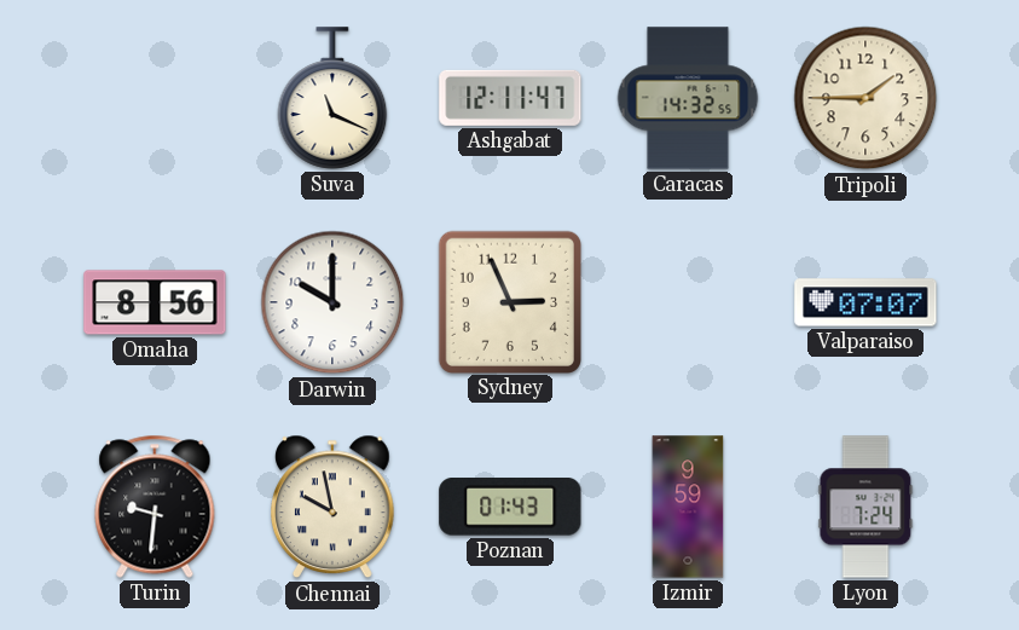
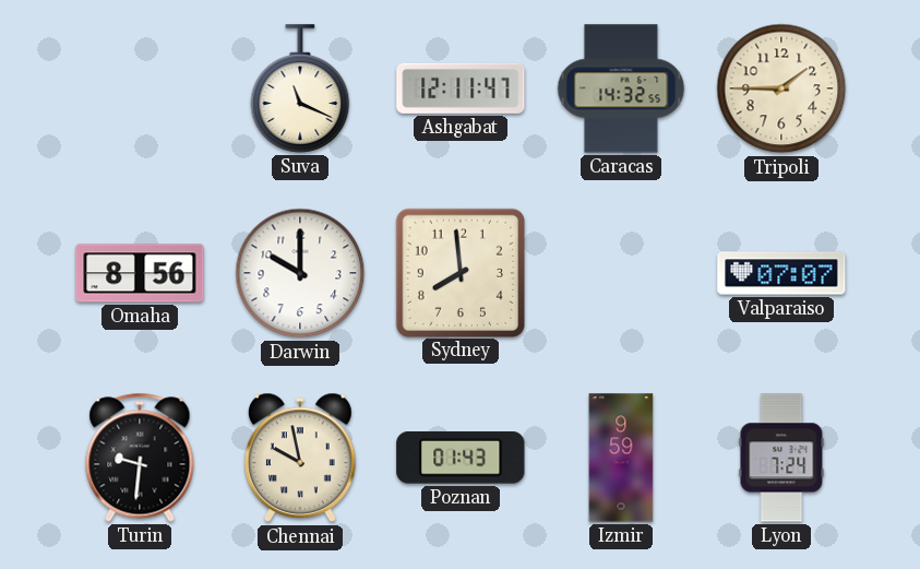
Sydney: 2:56 -> 7:59 (459, 272)
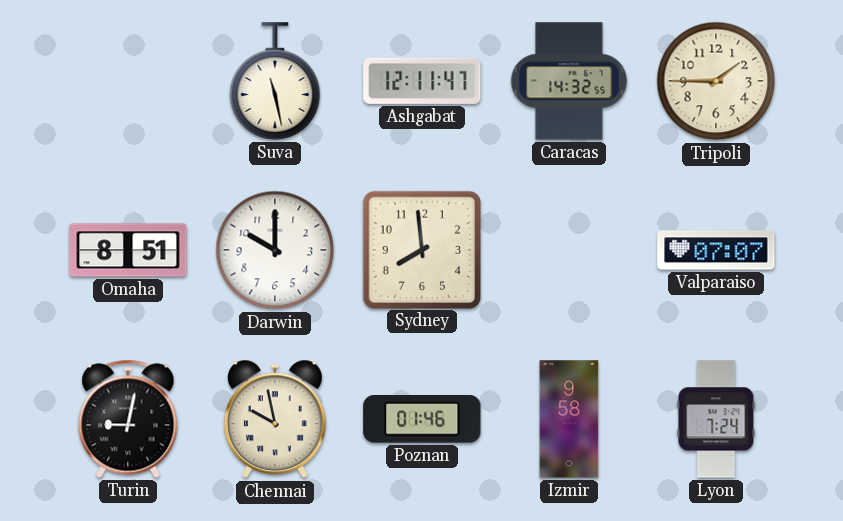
Suva: 11:19 -> 11:28 (275, 81)
Omaha: 8:56 -> 8:51 (128, 250)
Turin: 9:31 -> 9:02 (128, 419)
Poznan: 01:43 -> 01:46 (422, 420)
Izmir: 9:59 -> 9:58 (569, 419)
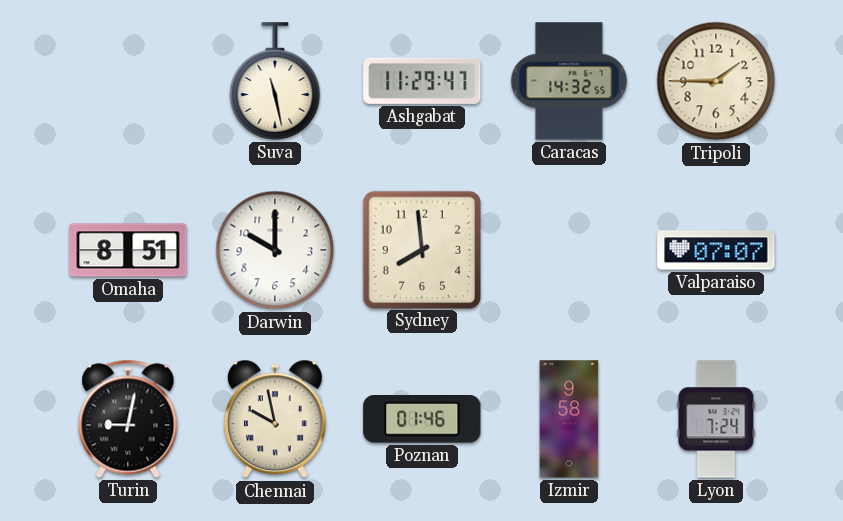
Ashgabat: 12:11 -> 11:29 (422, 81)
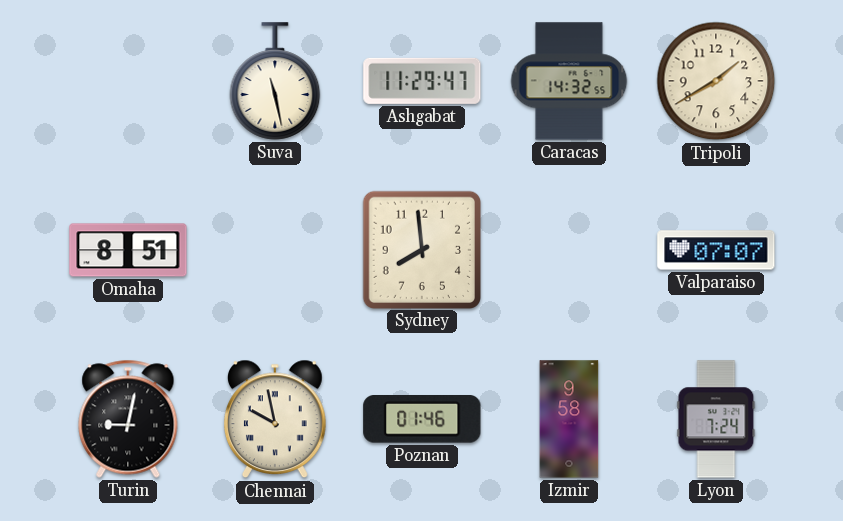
Tripoli: 1:45 -> 1:40 (716, 81)
Darwin: 10:00 -> none (275, 250)
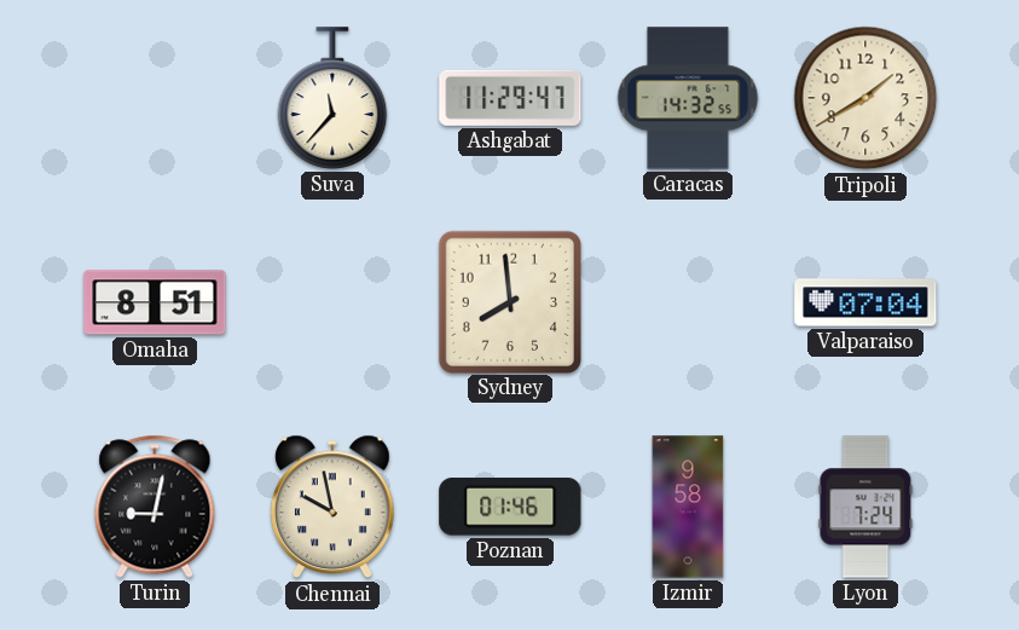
Suva: 11:28 -> 11:37 (332, 98)
Valparaiso: 07:07 -> 07:04 (865, 302)
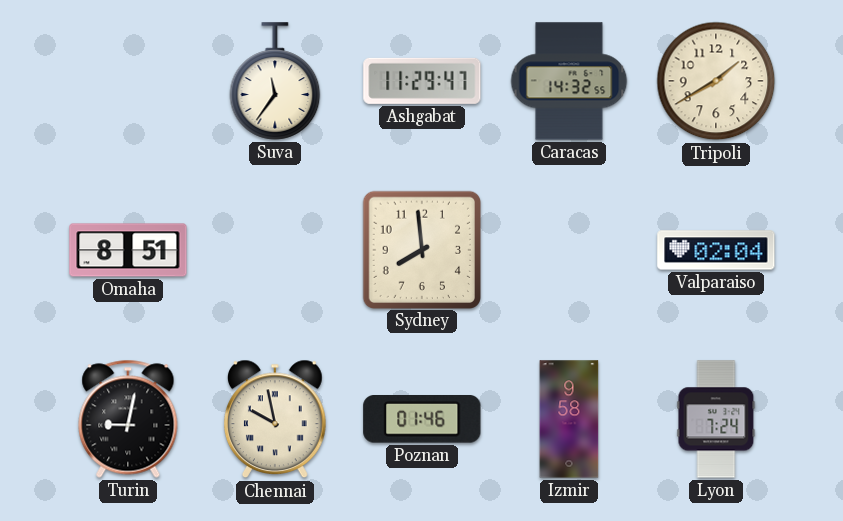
Suva: 11:37 -> 11:36 (275, 81)
Valparaiso: 07:04 -> 02:04 (716, 250)
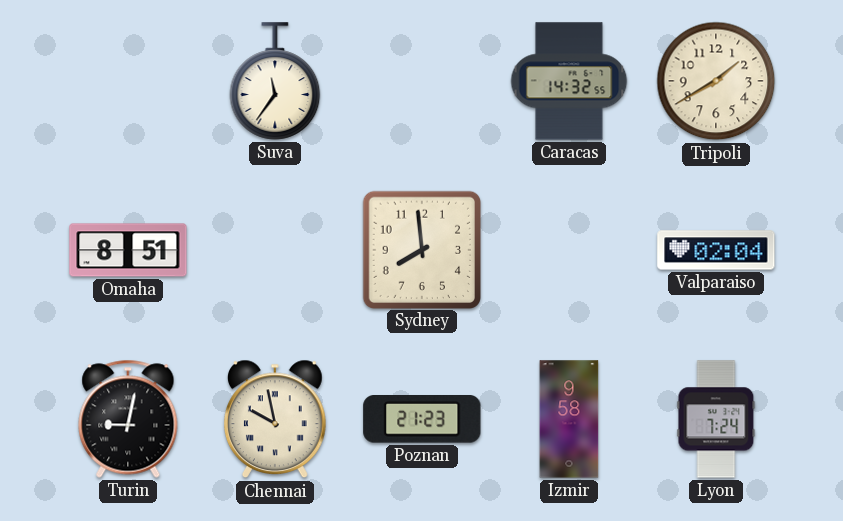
Ashgabat: 11:29 -> none (422, 81)
Poznan: 01:46 -> 21:23 (422, 420)
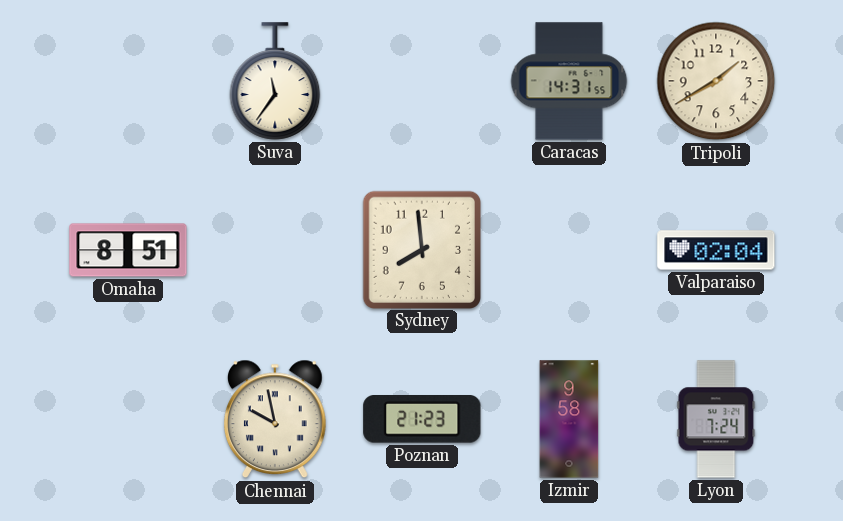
Caracas: 14:32 -> 14:31 (569, 81)
Turin: 9:02 -> none (128, 419)
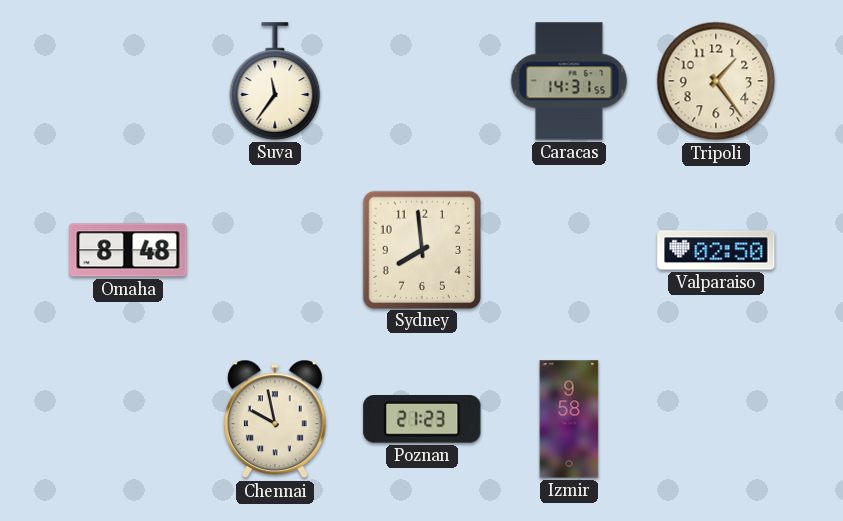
Tripoli: 1:40 -> 1:24 (716, 81)
Omaha: 8:51 -> 8:48 (128, 250)
Valparaiso: 02:04 -> 02:50 (716, 250)
Lyon: 7:24 -> none (716, 419)
